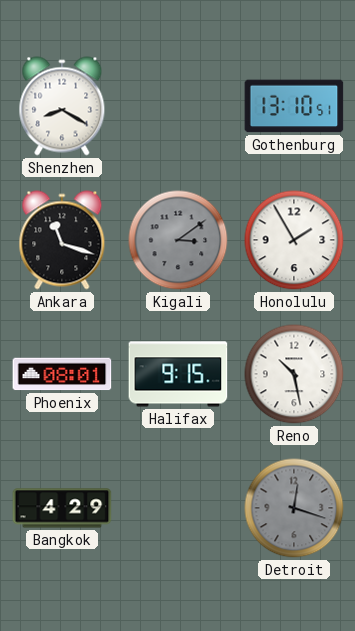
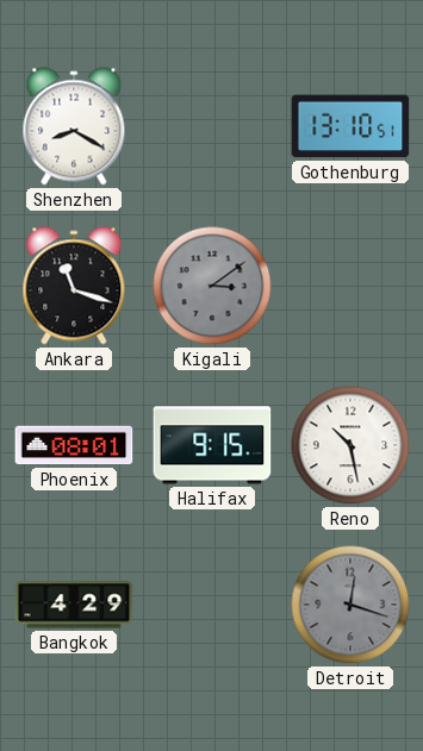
Honolulu: 1:55 -> none (294, 240)
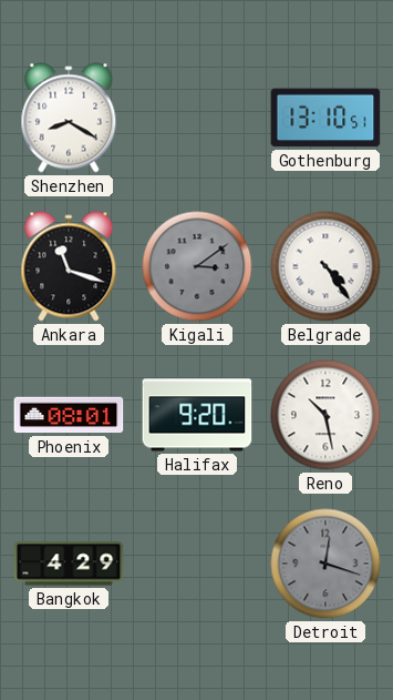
Belgrade: none -> 4:24 (325, 266)
Halifax: 9:15 -> 9:20 (197, 415)
